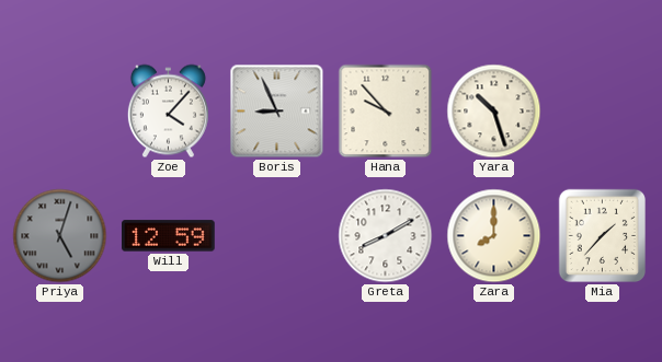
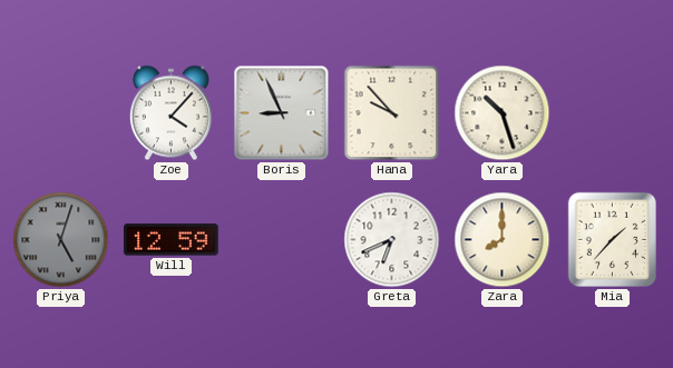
Greta: 8:10 -> 6:41 (392, 240)
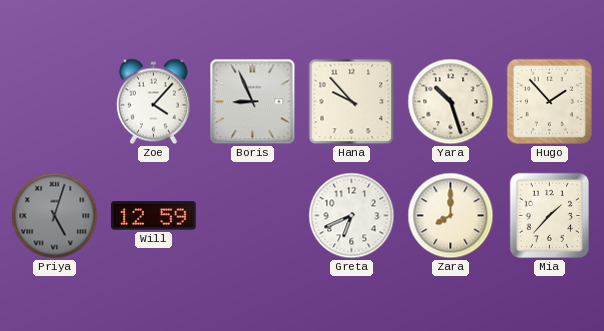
Hugo: none -> 1:53 (549, 101)
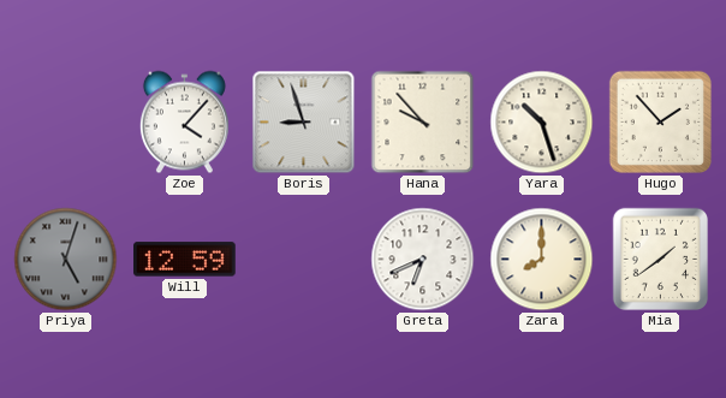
Boris: 8:56 -> 8:57 (304, 123)
Mia: 1:37 -> 1:39 (661, 260)
